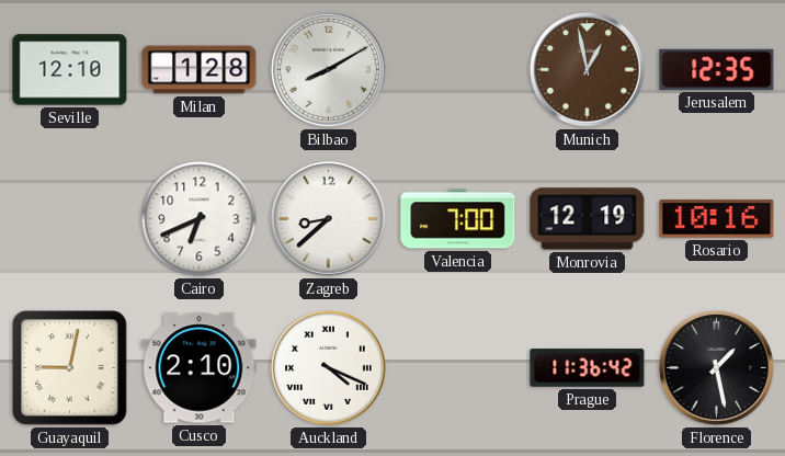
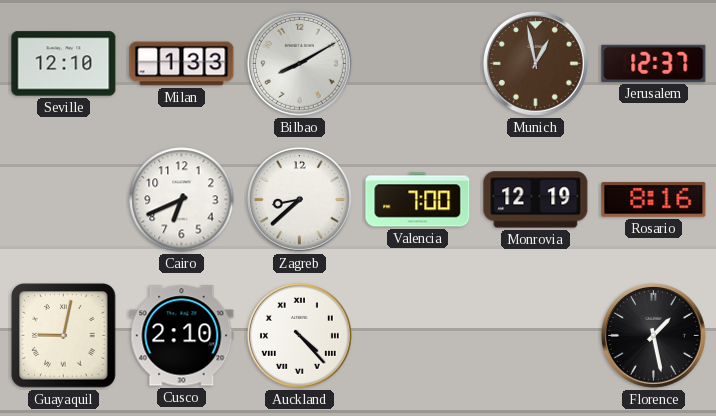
Milan: 1:28 -> 1:33 (182, 64)
Jerusalem: 12:35 -> 12:37 (654, 63)
Rosario: 10:16 -> 8:16 (654, 200)
Auckland: 4:19 -> 4:23 (299, 335)
Prague: 11:36 -> none (588, 368)
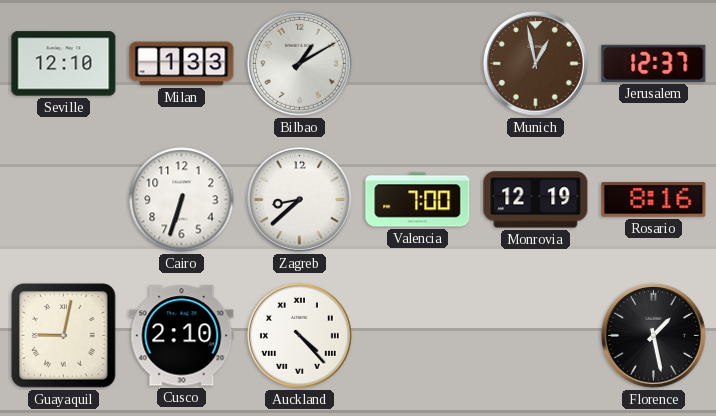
Bilbao: 8:10 -> 1:10 (299, 63)
Cairo: 6:41 -> 6:33 (182, 200)
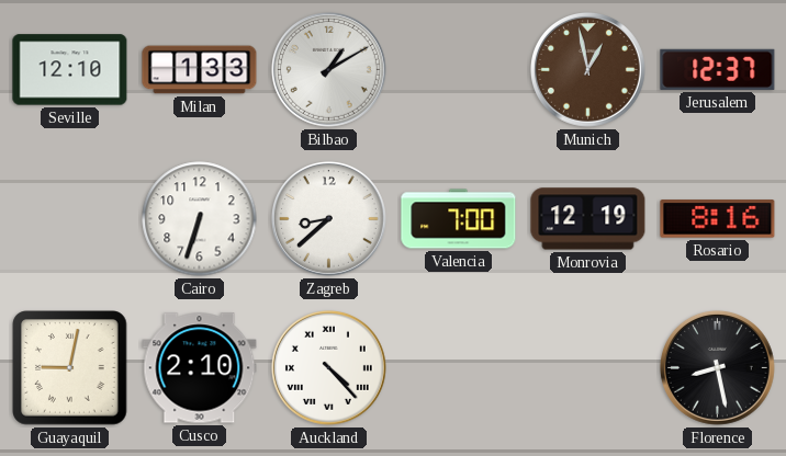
Florence: 1:28 -> 8:28 (717, 367)
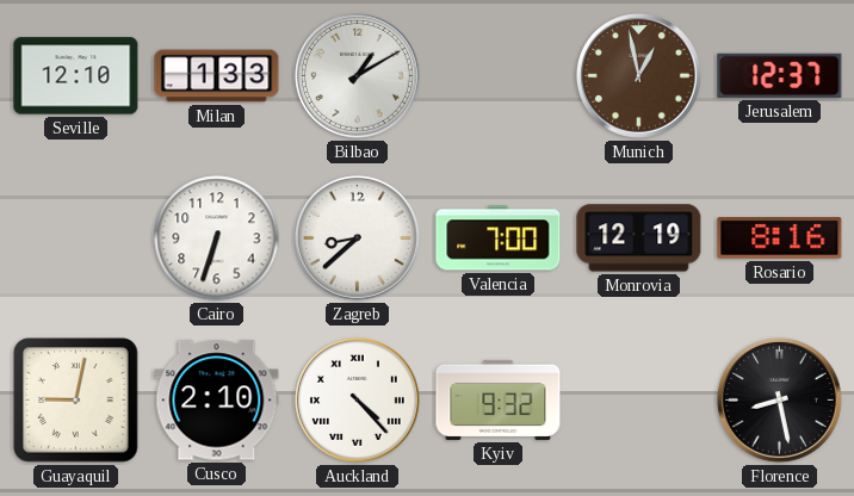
Kyiv: none -> 9:32 (499, 399)
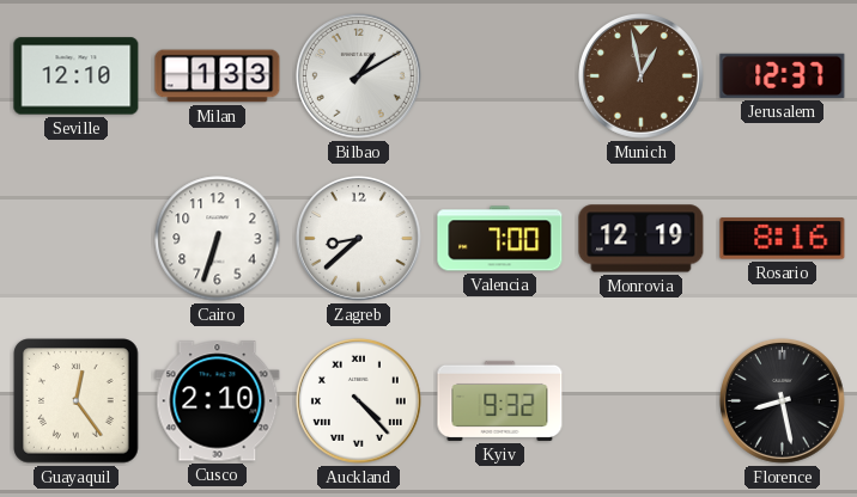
Guayaquil: 9:02 -> 12:24 (77, 401)
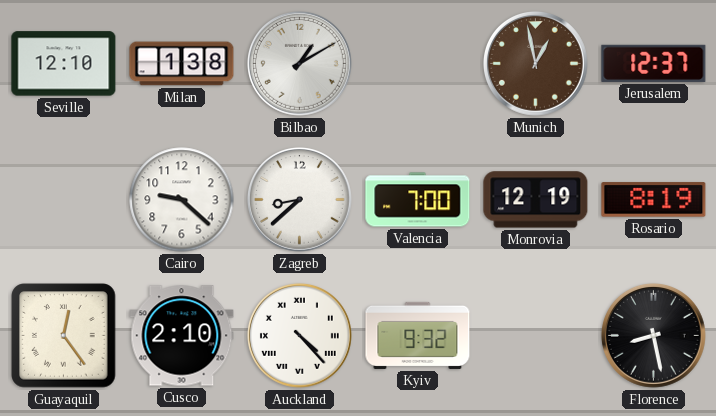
Milan: 1:33 -> 1:38 (182, 64)
Cairo: 6:33 -> 9:22 (182, 200)
Rosario: 8:16 -> 8:19 (654, 200)
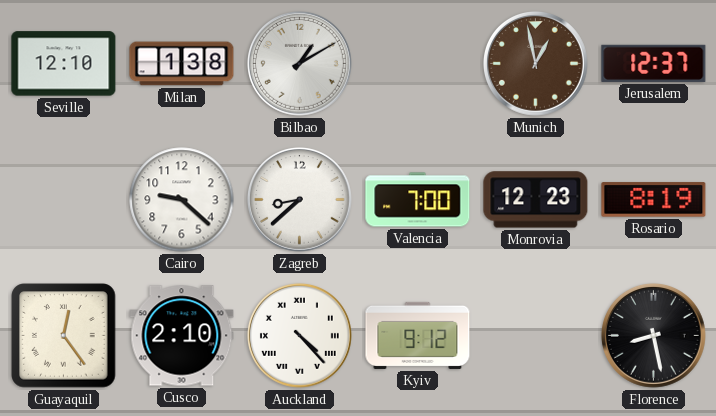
Monrovia: 12:19 -> 12:23 (536, 200)
Kyiv: 9:32 -> 9:12 (418, 335)
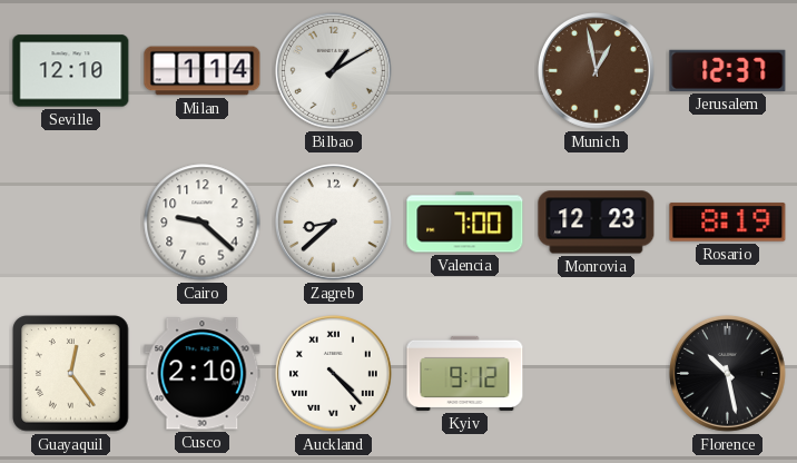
Milan: 1:38 -> 1:14 (203, 71)
Florence: 8:28 -> 10:28 (727, 373)
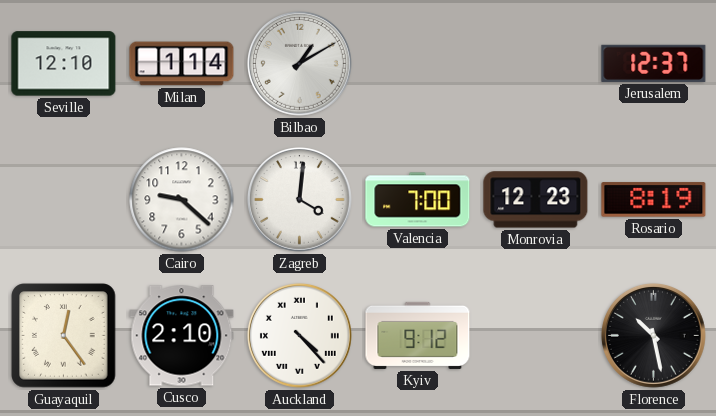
Munich: 12:58 -> none (596, 70)
Zagreb: 8:38 -> 4:01 (299, 199)
